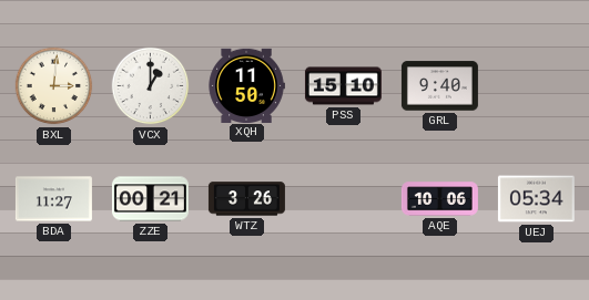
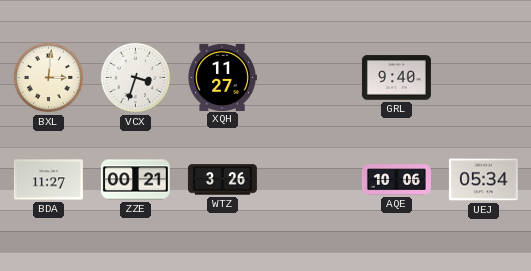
VCX: 1:00 -> 3:33 (136, 78)
XQH: 11:50 -> 11:27 (222, 77)
PSS: 15:10 -> none (343, 86)
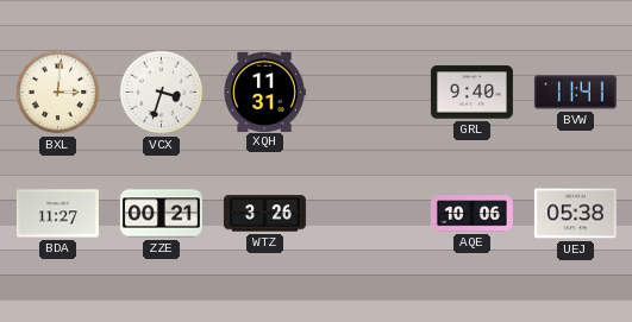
XQH: 11:27 -> 11:31 (264, 91)
BVW: none -> 11:41 (575, 93)
UEJ: 05:34 -> 05:38 (575, 214)
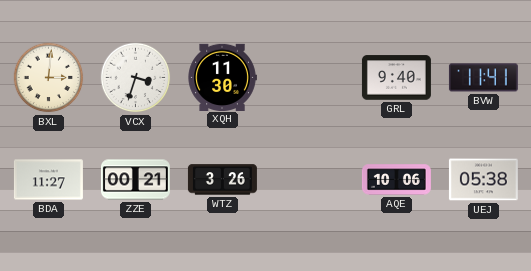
XQH: 11:31 -> 11:30 (222, 77)
